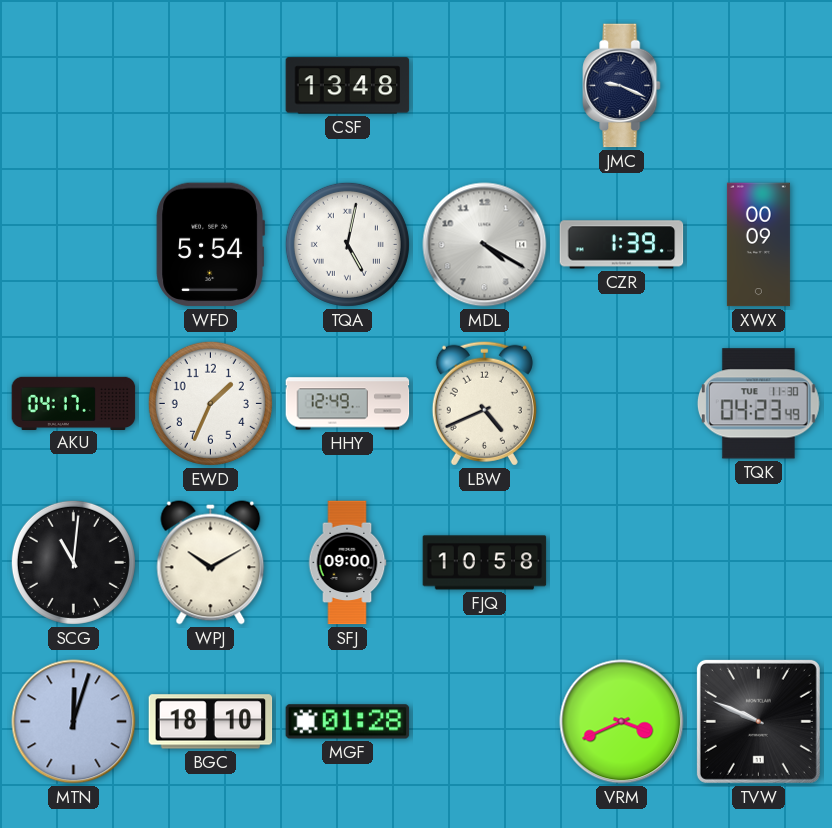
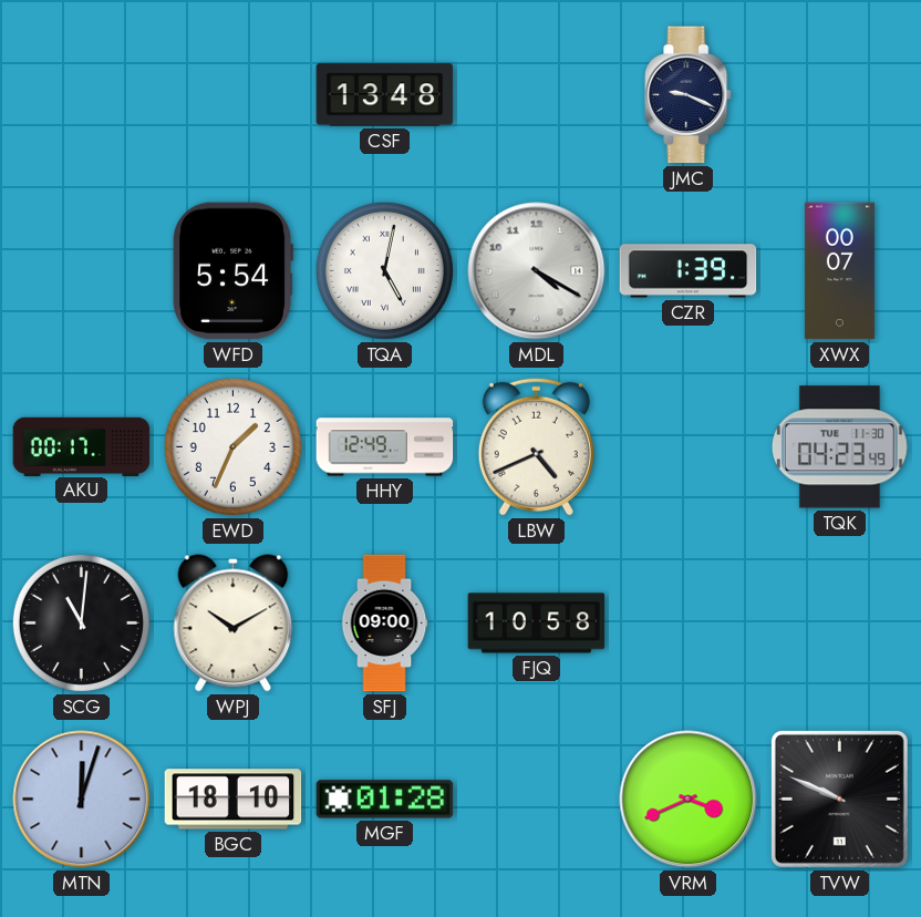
XWX: 00:09 -> 00:07 (839, 271)
AKU: 04:17 -> 00:17 (82, 446)
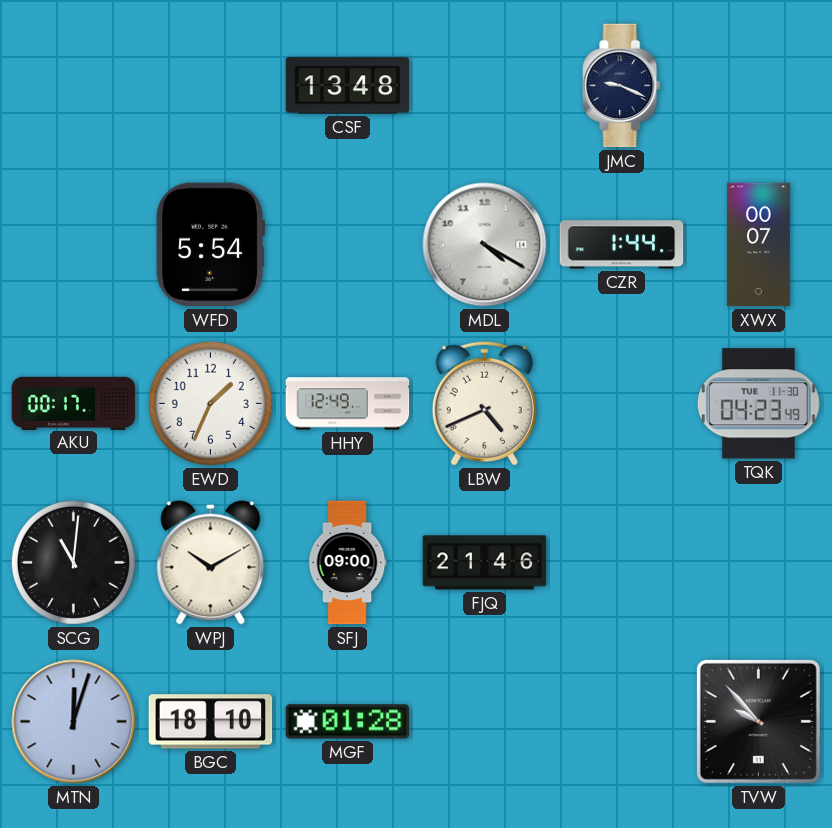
TQA: 5:02 -> none (384, 270)
CZR: 1:39 -> 1:44 (622, 245)
FJQ: 10:58 -> 21:46 (485, 563)
VRM: 3:41 -> none (689, 800)
TVW: 9:49 -> 9:53 (758, 721)
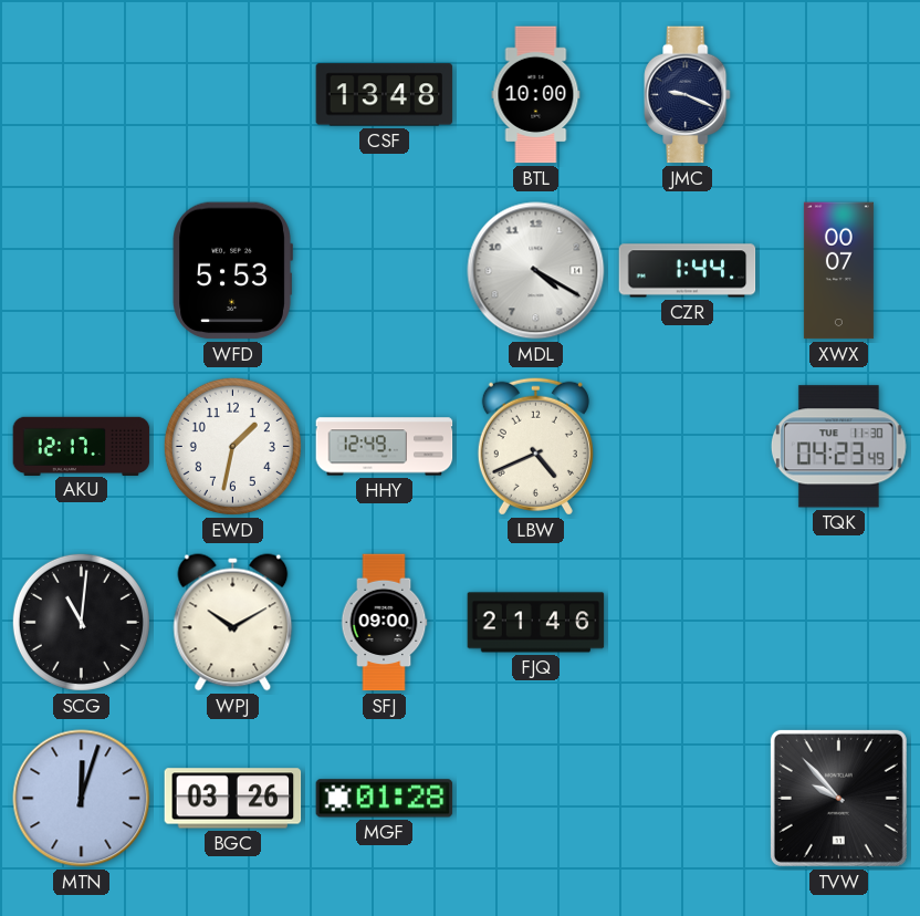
BTL: none -> 10:00 (536, 95)
WFD: 5:54 -> 5:53 (232, 271)
AKU: 00:17 -> 12:17 (82, 446)
EWD: 1:34 -> 1:32 (232, 446)
BGC: 18:10 -> 03:26 (233, 799)
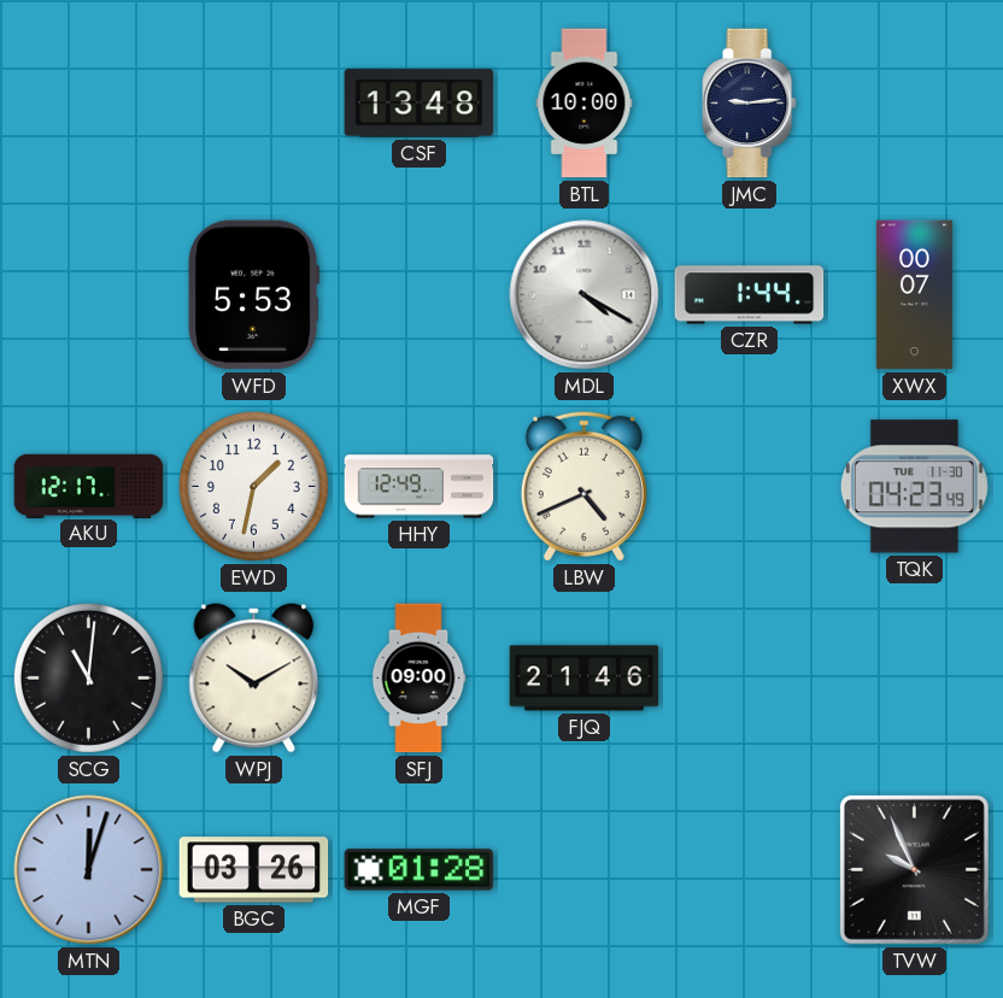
JMC: 9:19 -> 9:14 (750, 104)
TVW: 9:53 -> 9:56 (914, 869)
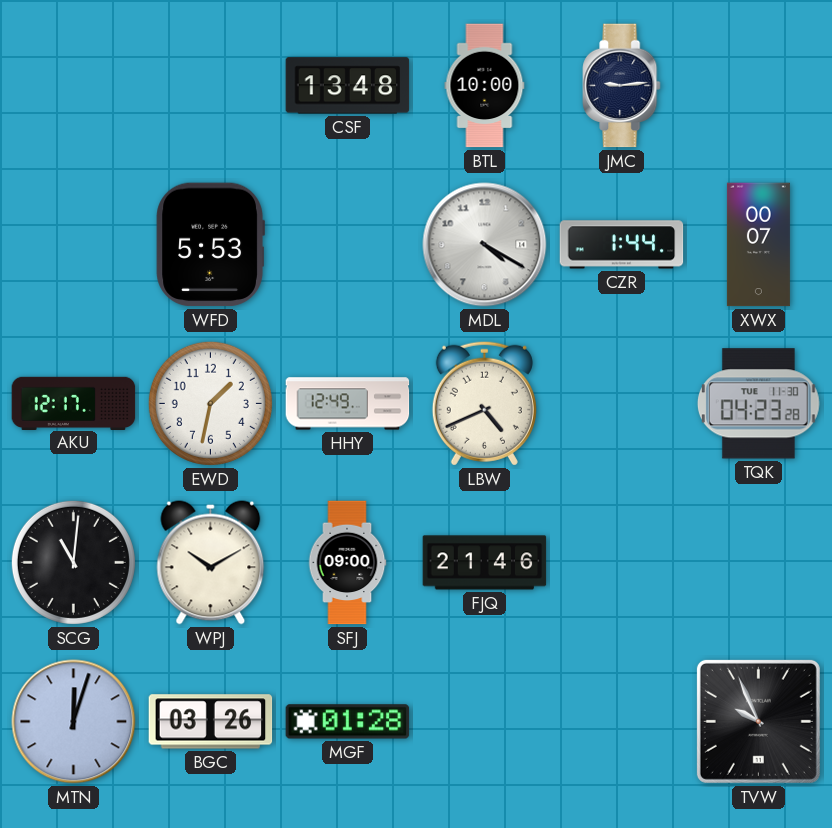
TQK: 04:23:49 -> 04:23:28 (758, 404)
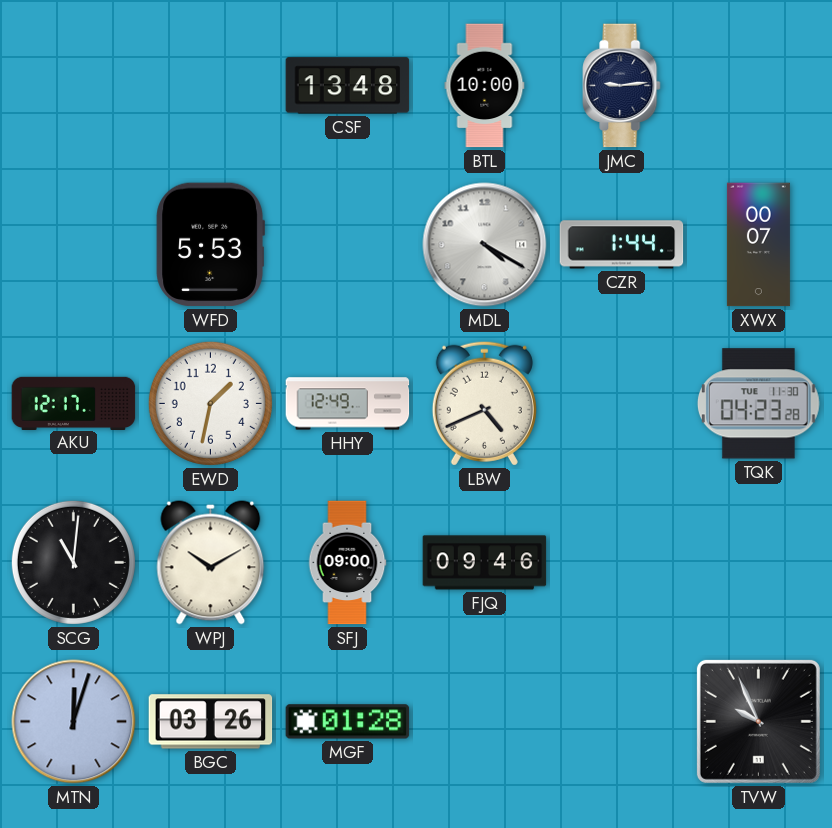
FJQ: 21:46 -> 09:46 (485, 563)
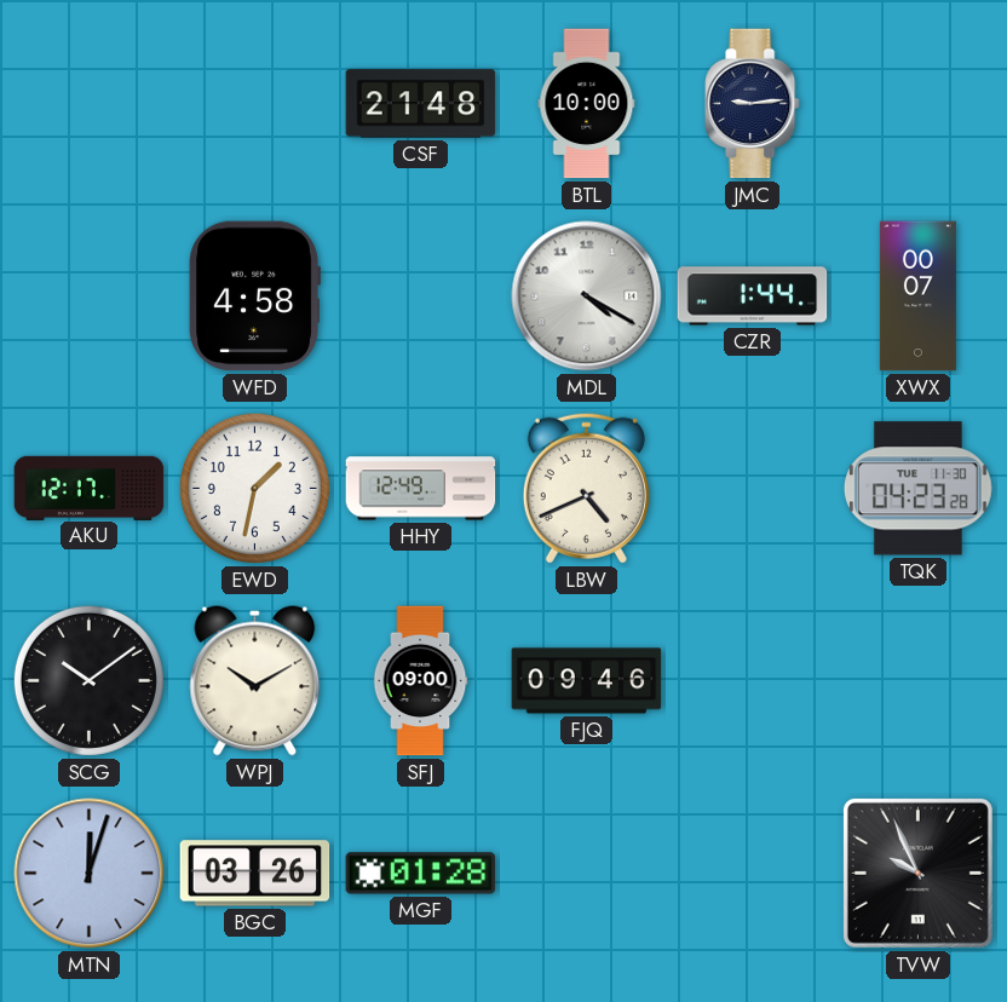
CSF: 13:48 -> 21:48 (421, 104)
WFD: 5:53 -> 4:58 (254, 296)
SCG: 11:01 -> 10:09 (88, 680)
